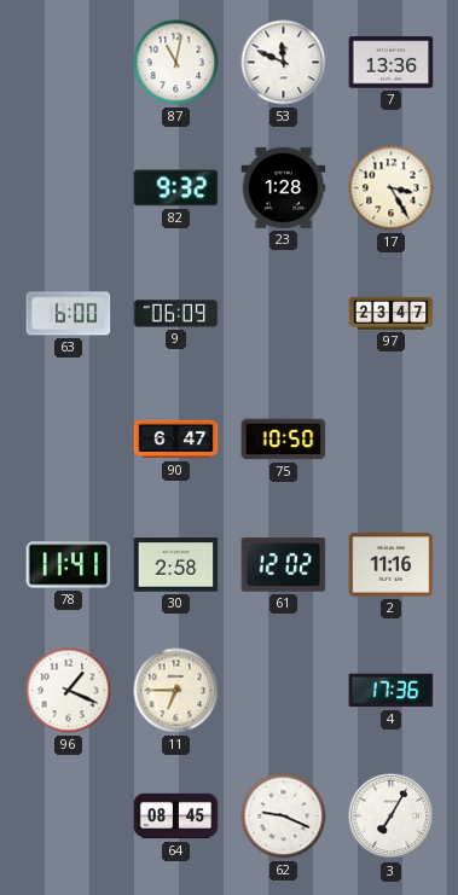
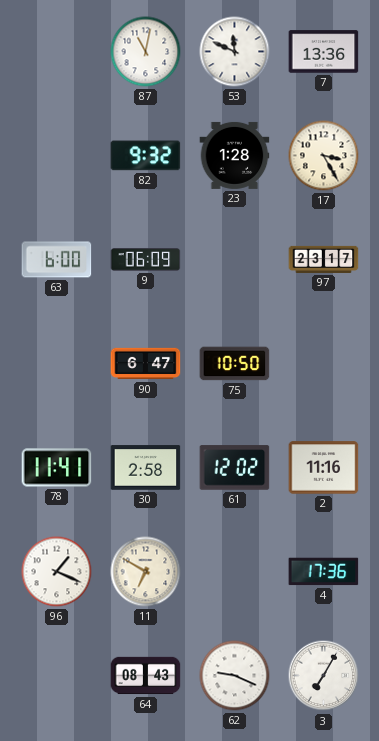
97: 23:47 -> 23:17 (324, 259)
11: 6:45 -> 6:50 (146, 572)
64: 08:45 -> 08:43 (146, 676)
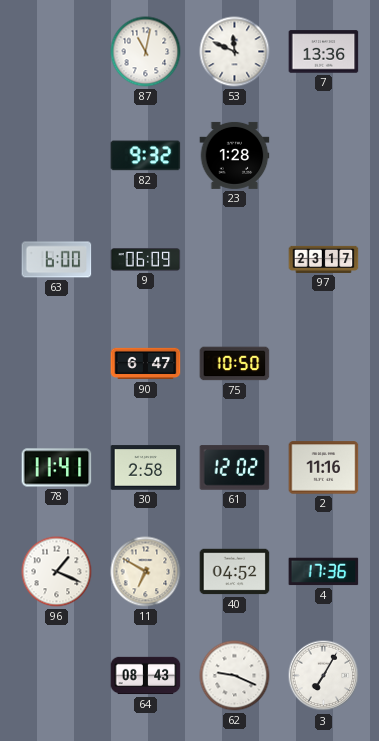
17: 3:25 -> none (324, 156)
40: none -> 04:52 (235, 572)
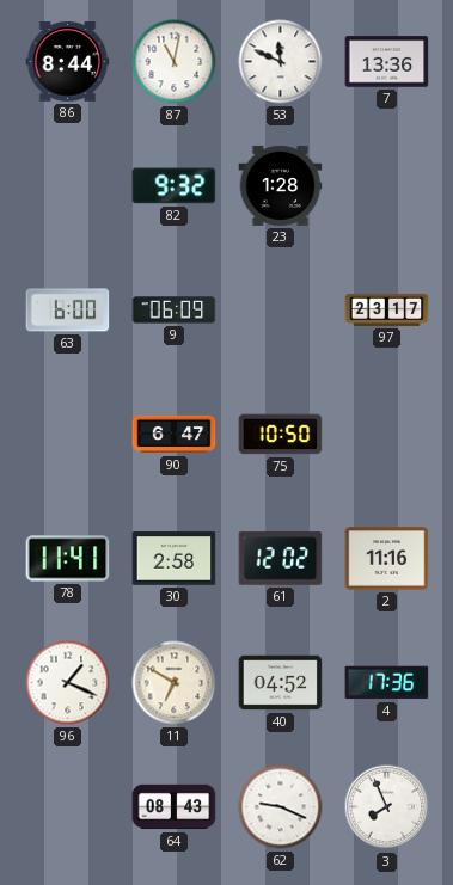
86: none -> 8:44 (68, 62)
3: 7:05 -> 7:56 (387, 807)
